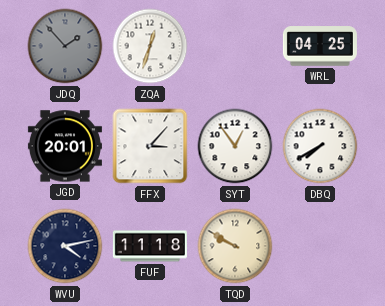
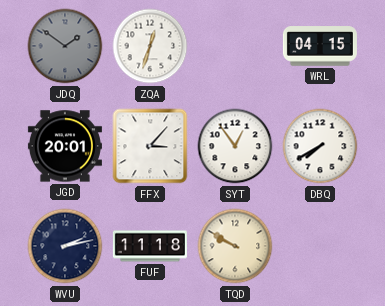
JDQ: 1:53 -> 1:51 (65, 46)
WRL: 04:25 -> 04:15 (320, 46)
WVU: 4:13 -> 2:13 (65, 246)
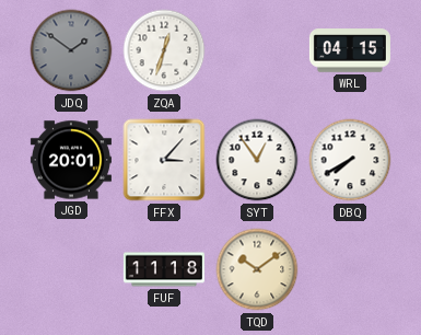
WVU: 2:13 -> none (65, 246)
TQD: 9:50 -> 10:09 (257, 269)
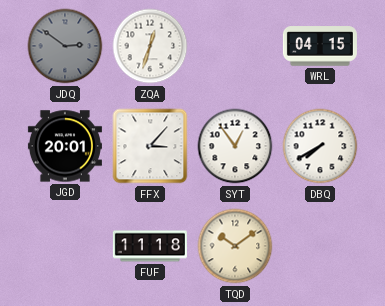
JDQ: 1:51 -> 2:51 (65, 46)
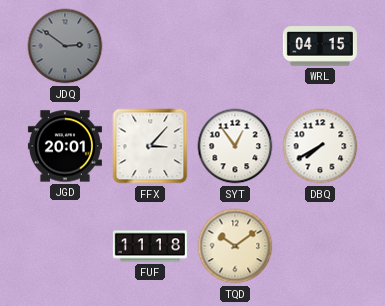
ZQA: 12:33 -> none (150, 46)
